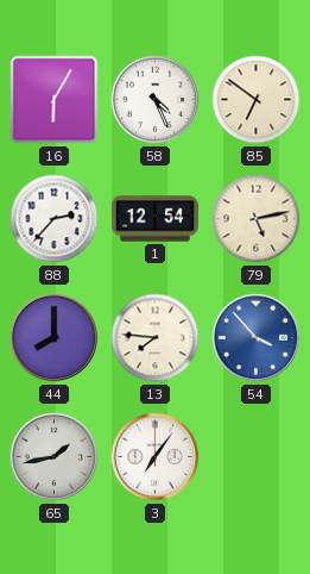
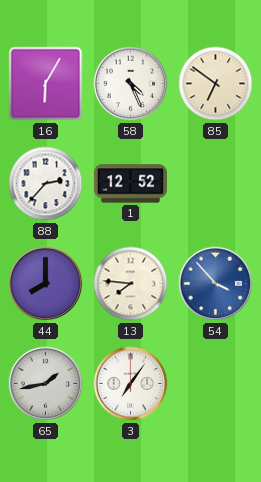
1: 12:54 -> 12:52 (130, 184)
79: 5:13 -> none (257, 219)
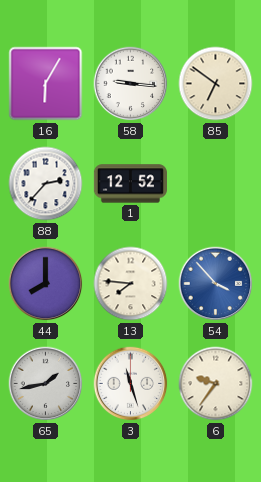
58: 4:26 -> 9:16 (131, 84)
3: 7:06 -> 11:27 (131, 384)
6: none -> 9:36 (216, 384)
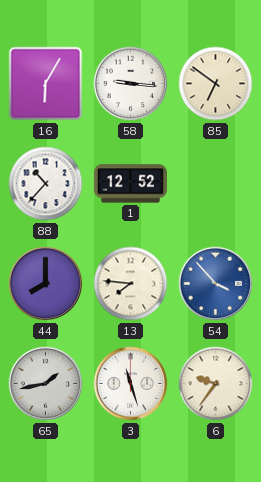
88: 2:37 -> 10:37 (46, 184)
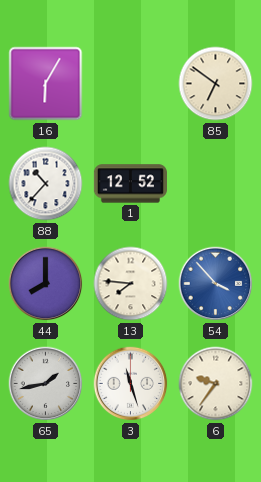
58: 9:16 -> none (131, 84)
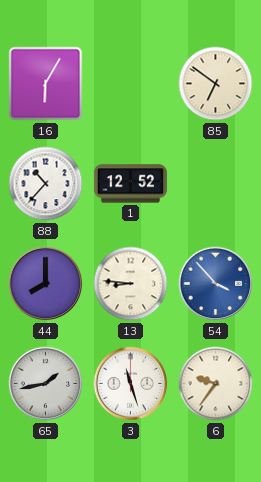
13: 7:46 -> 8:46 (131, 284)
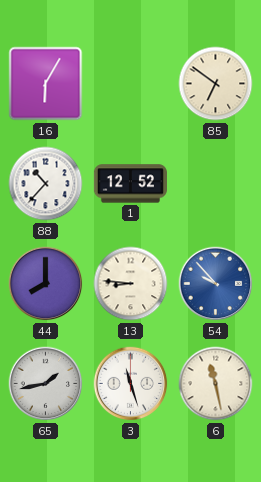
54: 3:53 -> 9:53 (216, 284)
6: 9:36 -> 11:28 (216, 384)
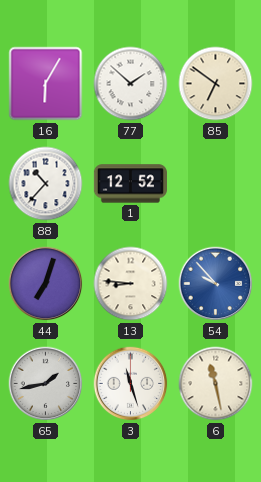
77: none -> 1:52 (131, 84)
44: 8:00 -> 7:03 (46, 284)
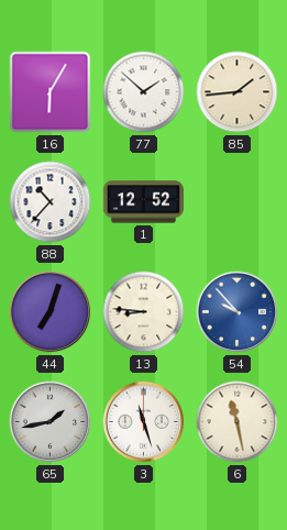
85: 6:51 -> 1:44 (238, 92)
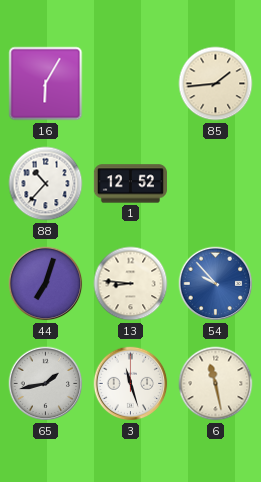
77: 1:52 -> none (144, 92)
